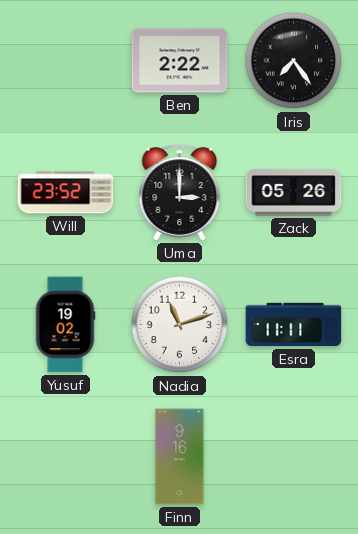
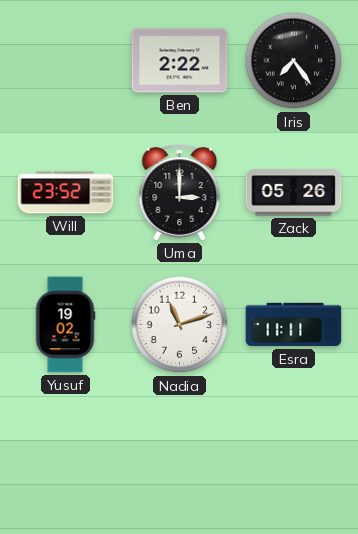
Finn: 9:16 -> none (180, 457)
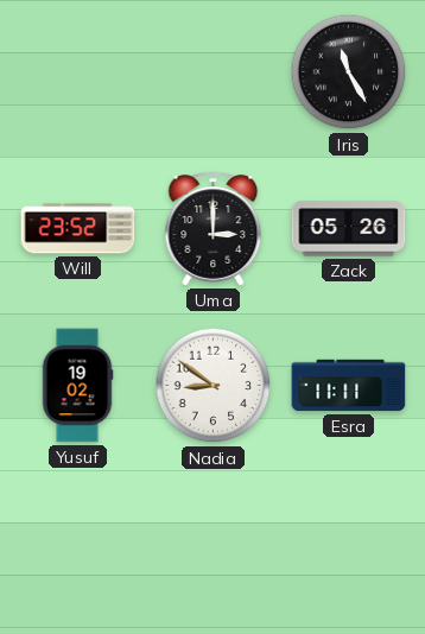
Ben: 2:22 -> none (180, 61)
Iris: 7:24 -> 11:25 (349, 72)
Nadia: 11:12 -> 8:51 (214, 386)
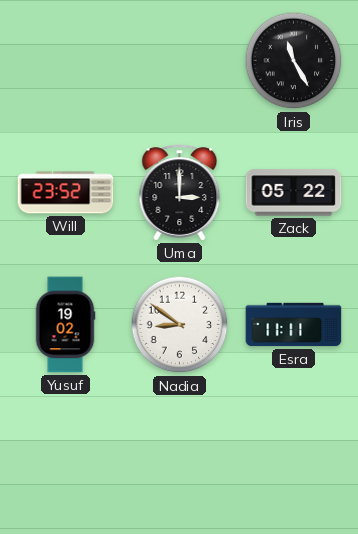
Zack: 05:26 -> 05:22 (294, 193)
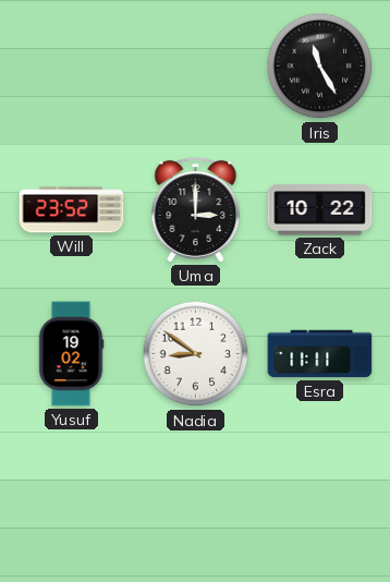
Zack: 05:22 -> 10:22 (320, 210)
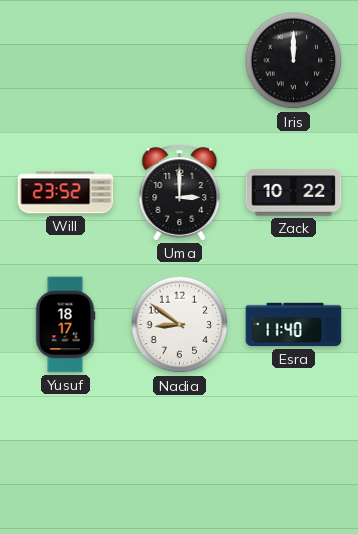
Iris: 11:25 -> 12:00 (294, 61)
Yusuf: 19:02 -> 18:17 (65, 325)
Esra: 11:11 -> 11:40 (294, 325)
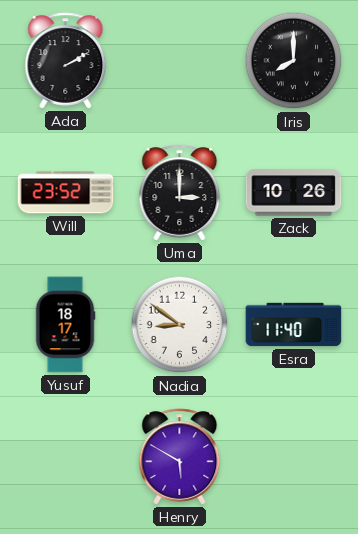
Ada: none -> 2:10 (66, 61)
Iris: 12:00 -> 8:00 (294, 61)
Zack: 10:22 -> 10:26 (294, 193)
Henry: none -> 5:50 (180, 457)
